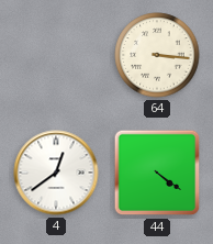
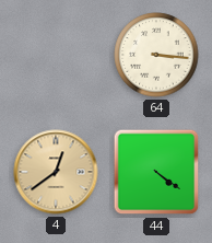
4 dial: white -> champagne (56, 172)
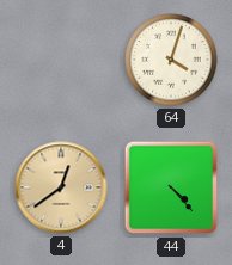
64: 3:16 -> 4:03 (171, 60)
44: 4:21 -> 4:23 (171, 187)
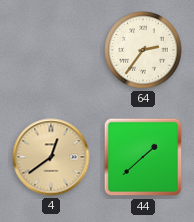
64: 4:03 -> 2:36 (143, 50)
44: 4:23 -> 1:38 (143, 157)
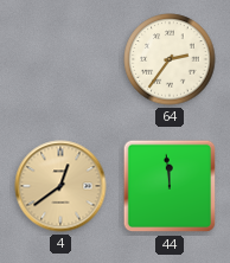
44: 1:38 -> 11:59 (170, 186)
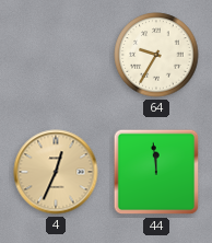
64: 2:36 -> 9:35 (156, 55)
4: 12:39 -> 12:34 (56, 172)
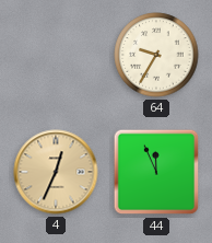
44: 11:59 -> 11:56 (156, 172)
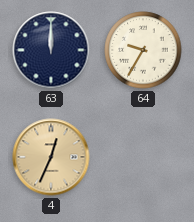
63: none -> 12:00 (51, 50)
44: 11:56 -> none (156, 172)
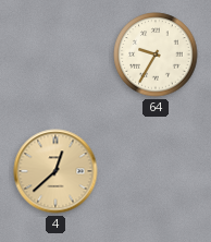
63: 12:00 -> none (51, 50)
4: 12:34 -> 12:38 (55, 171)
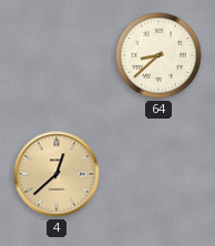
64: 9:35 -> 8:38 (158, 55)
